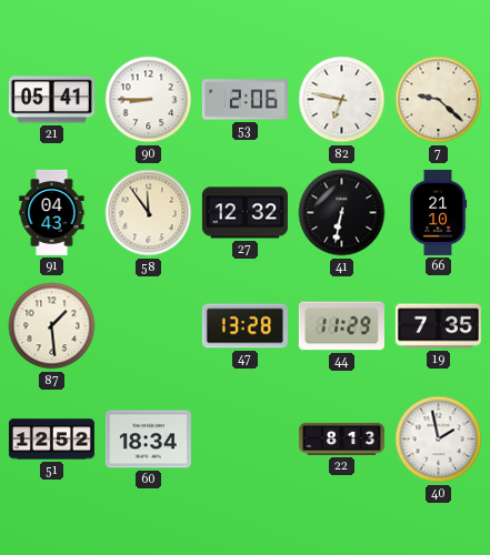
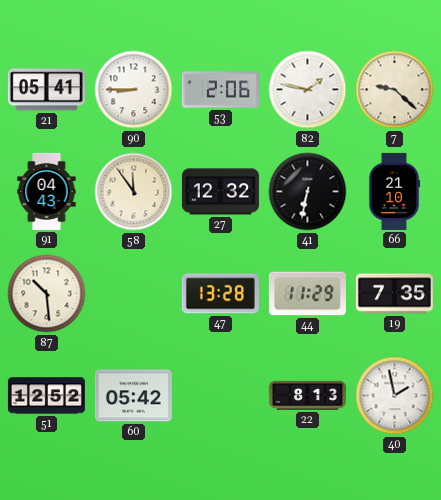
82: 6:47 -> 1:47 (308, 90)
87: 1:29 -> 10:29 (47, 294)
60: 18:34 -> 05:42 (133, 396)
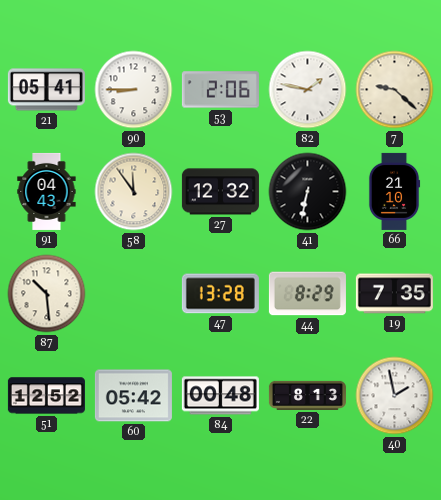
44: 11:29 -> 8:29 (307, 294)
84: none -> 00:48 (220, 396)
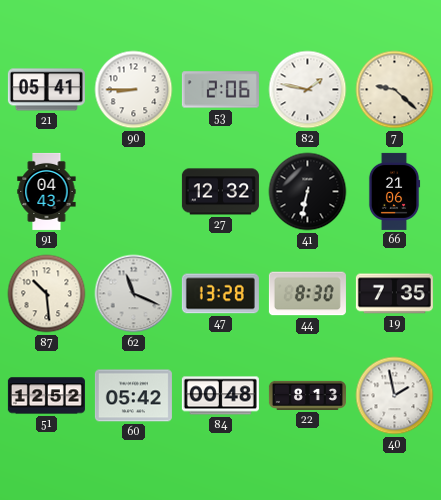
58: 11:54 -> none (134, 192)
66: 21:10 -> 21:06 (394, 191)
62: none -> 11:19 (134, 294)
44: 8:29 -> 8:30 (307, 294)
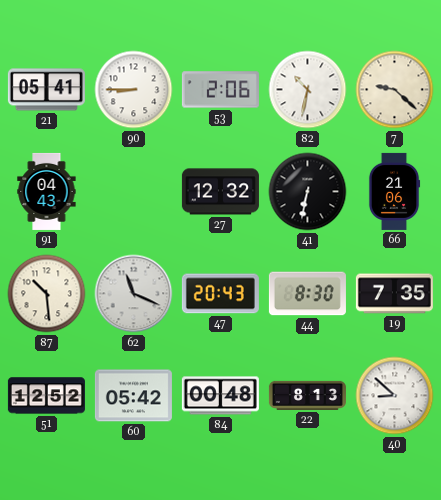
82: 1:47 -> 10:32 (308, 90)
47: 13:28 -> 20:43 (220, 294)
40: 1:58 -> 8:52 (395, 396)
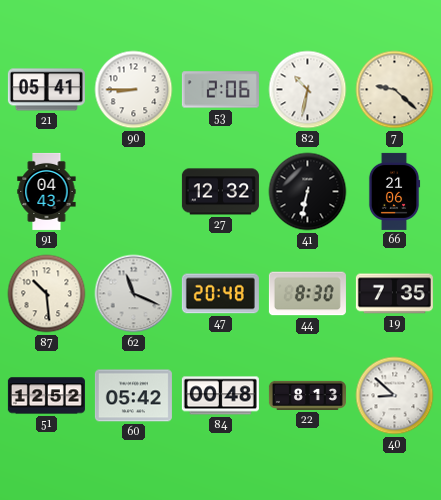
47: 20:43 -> 20:48 (220, 294)
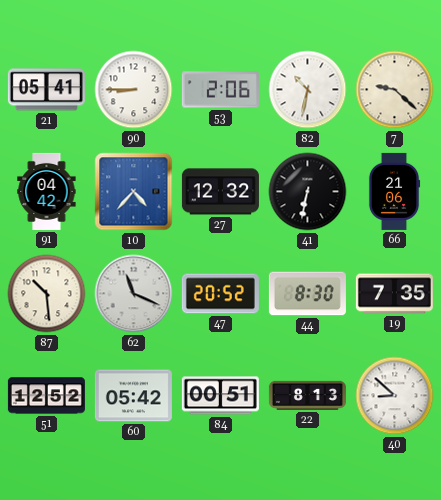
91: 04:43 -> 04:42 (47, 191)
10: none -> 4:37 (134, 192)
47: 20:48 -> 20:52 (220, 294)
84: 00:48 -> 00:51 (220, 396)
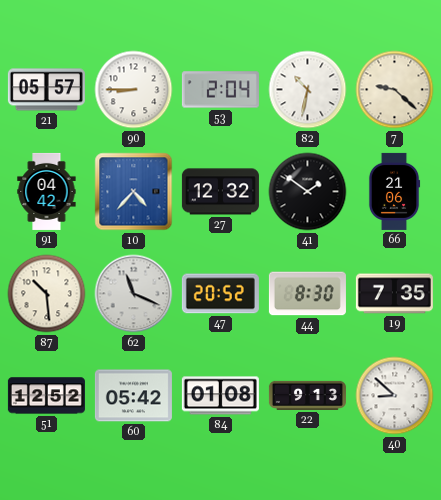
21: 05:41 -> 05:57 (46, 90)
53: 2:06 -> 2:04 (220, 90)
41: 6:32 -> 1:51 (308, 192)
84: 00:51 -> 01:08 (220, 396)
22: 8:13 -> 9:13 (307, 395)
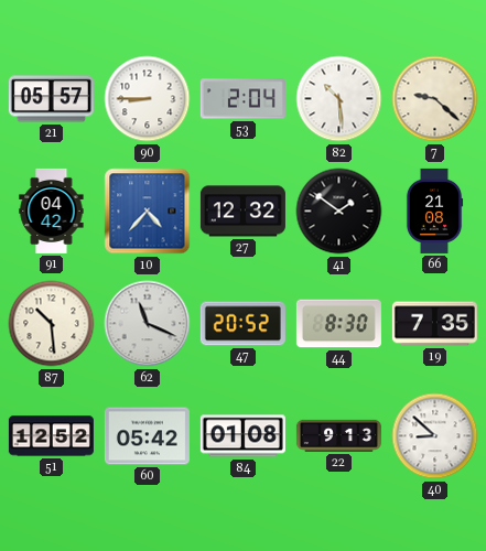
82: 10:32 -> 10:29 (339, 99)
66: 21:06 -> 21:08 (434, 210)
